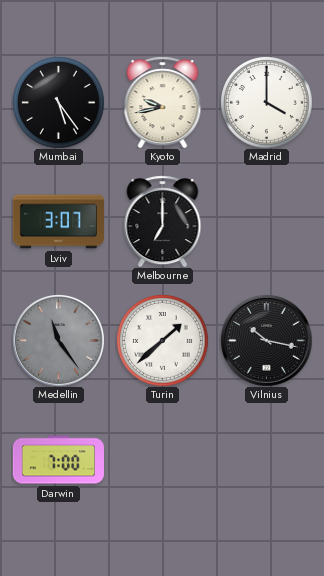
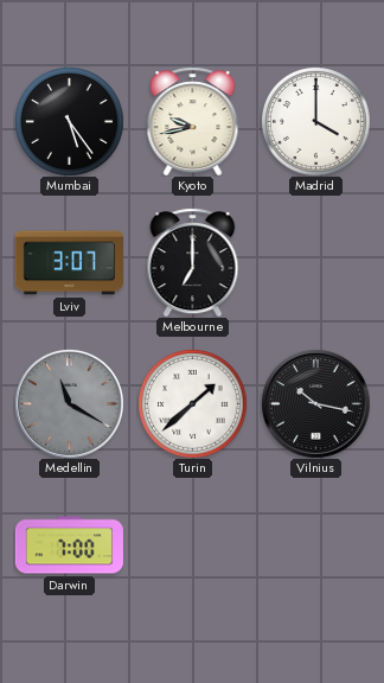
Medellin: 11:24 -> 11:20 (69, 403)
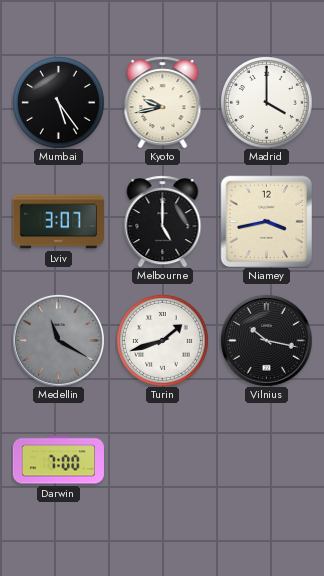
Melbourne: 7:00 -> 5:00 (163, 221)
Niamey: none -> 3:43 (266, 221)
Turin: 1:38 -> 1:42 (163, 341)
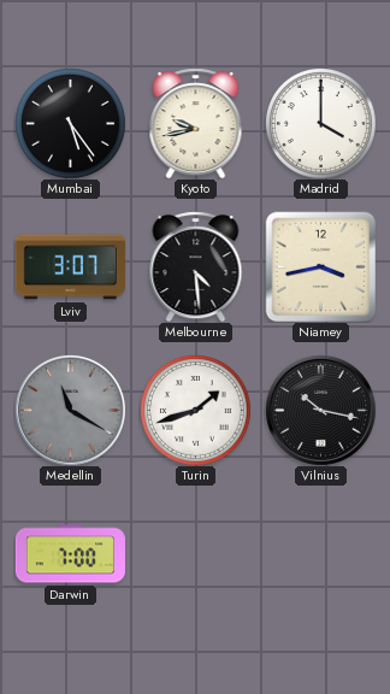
Melbourne: 5:00 -> 4:29 (196, 266)
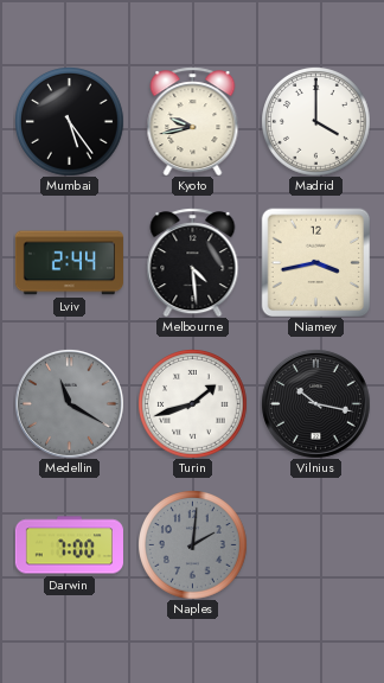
Lviv: 3:07 -> 2:44 (69, 263)
Naples: none -> 2:01 (193, 545)
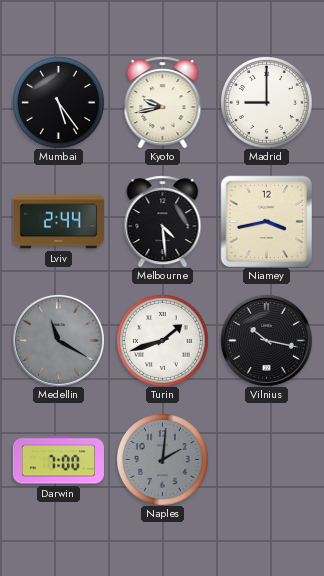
Madrid: 4:00 -> 9:00 (267, 103)
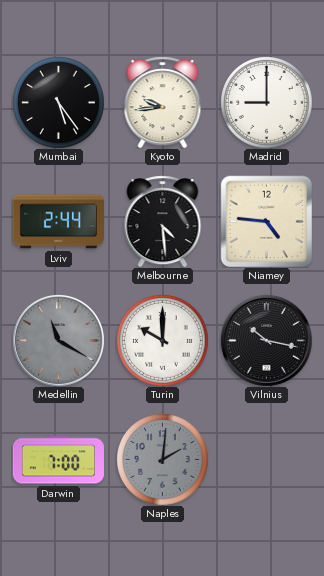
Kyoto: 9:43 -> 9:44 (163, 102)
Niamey: 3:43 -> 4:46 (266, 221)
Turin: 1:42 -> 10:00 (163, 341)
